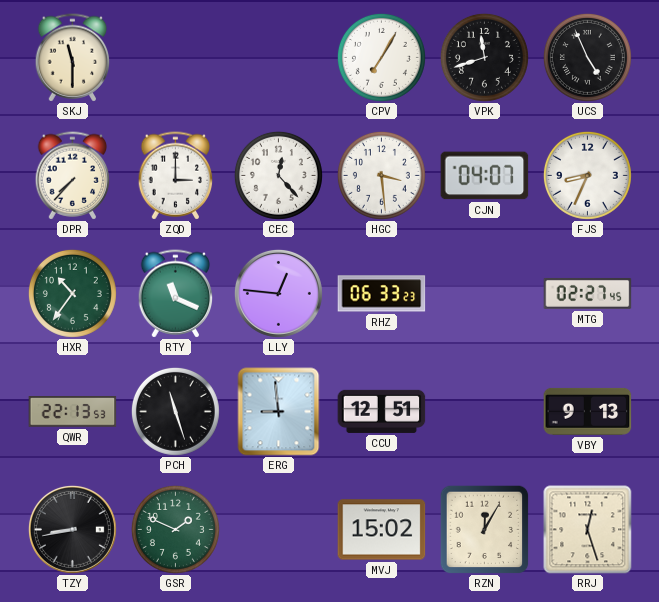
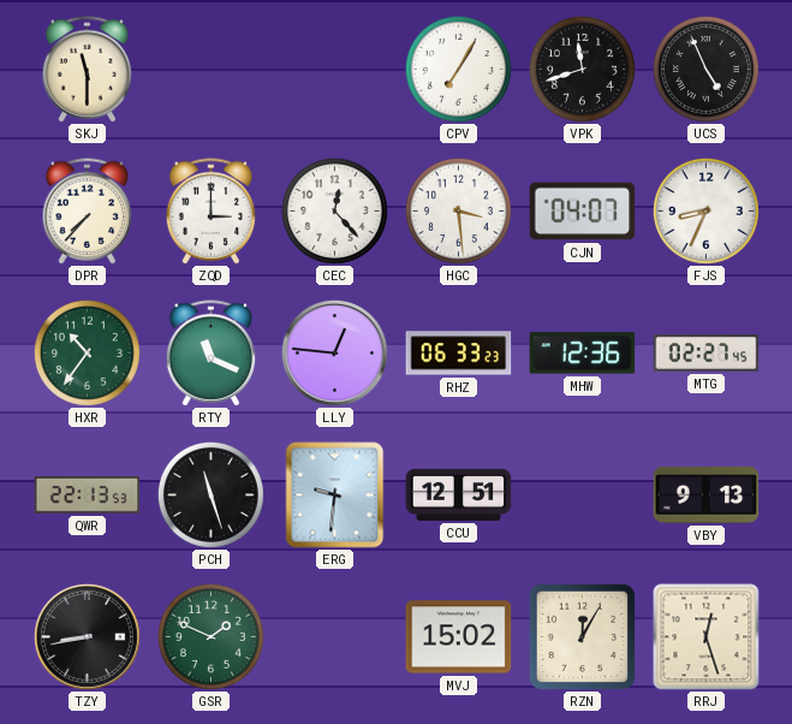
MHW: none -> 12:36 (583, 354)
ERG: 8:59 -> 9:31 (335, 495)
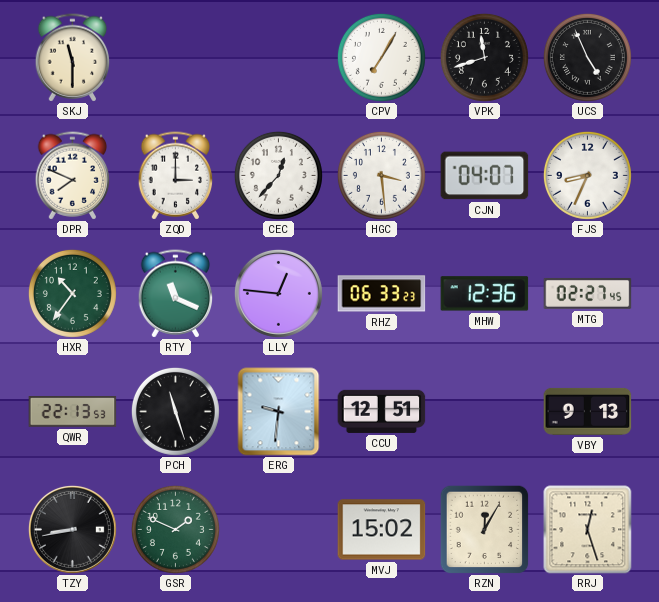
DPR: 7:37 -> 7:49 (73, 176)
CEC: 12:23 -> 12:37 (278, 175)
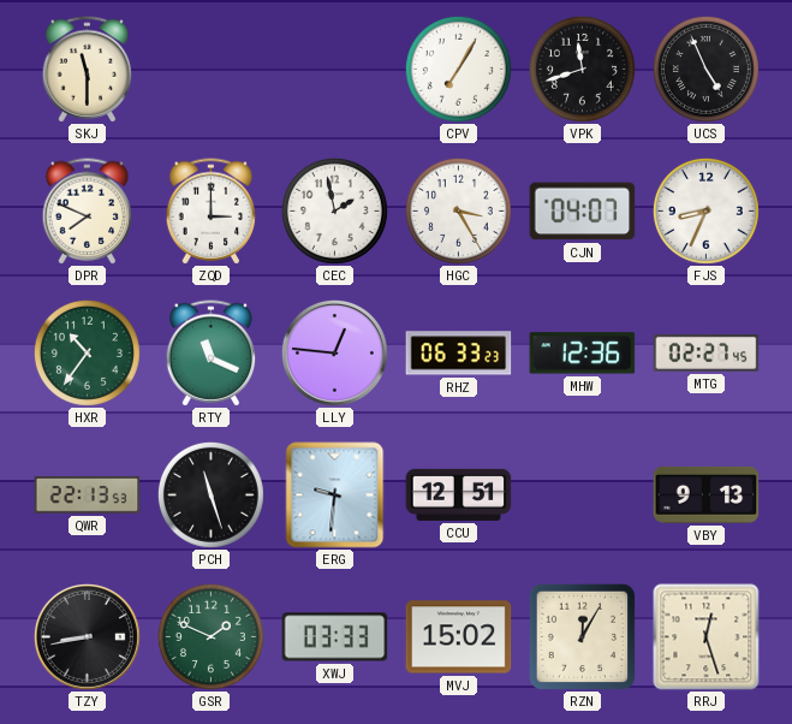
CEC: 12:37 -> 1:58 (334, 210)
HGC: 3:29 -> 3:25 (458, 210)
XWJ: none -> 03:33 (335, 637)
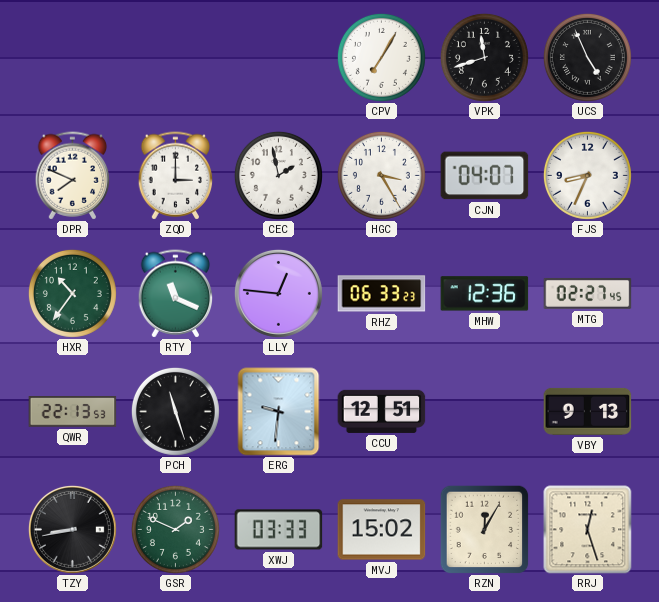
SKJ: 11:30 -> none (88, 70)
